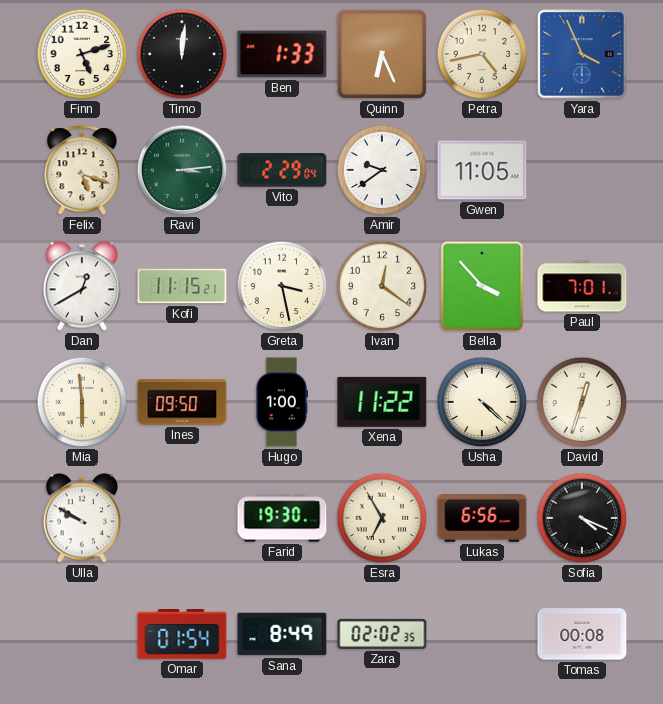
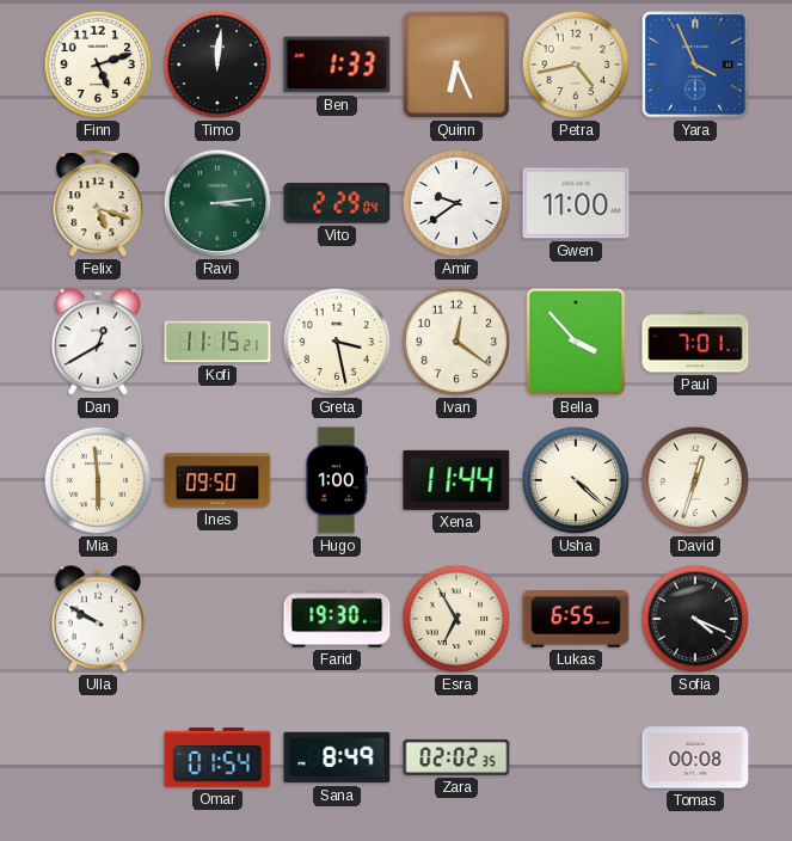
Gwen: 11:05 -> 11:00 (576, 203)
Xena: 11:22 -> 11:44 (456, 480)
Lukas: 6:56 -> 6:55 (576, 620)
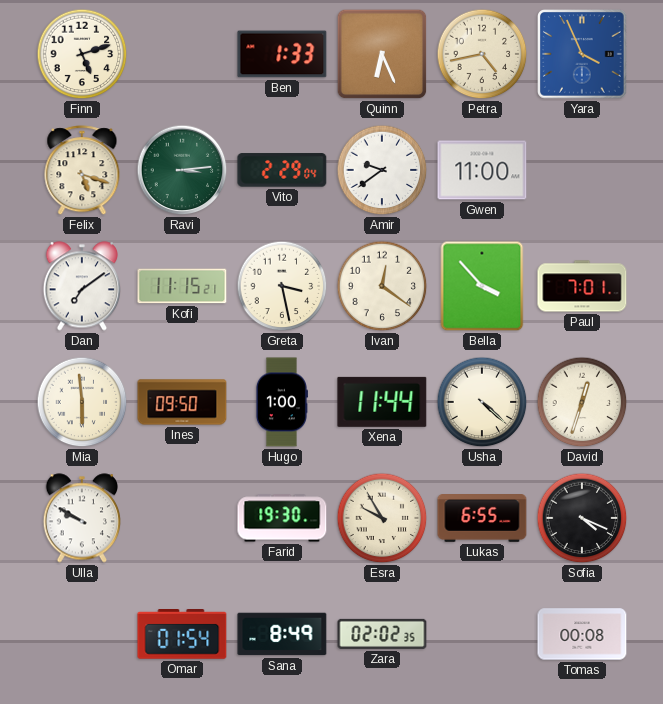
Timo: 12:01 -> none (217, 65)
Dan: 12:40 -> 7:09 (81, 286)
Esra: 6:55 -> 9:55 (382, 518)
